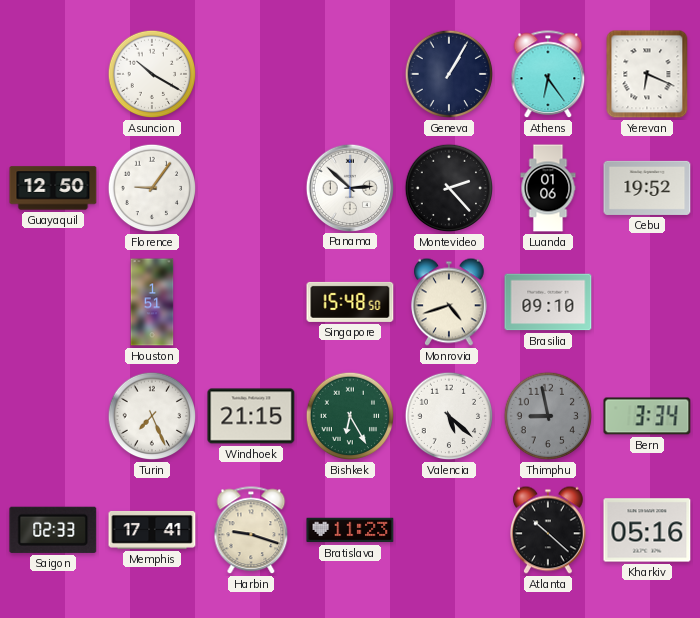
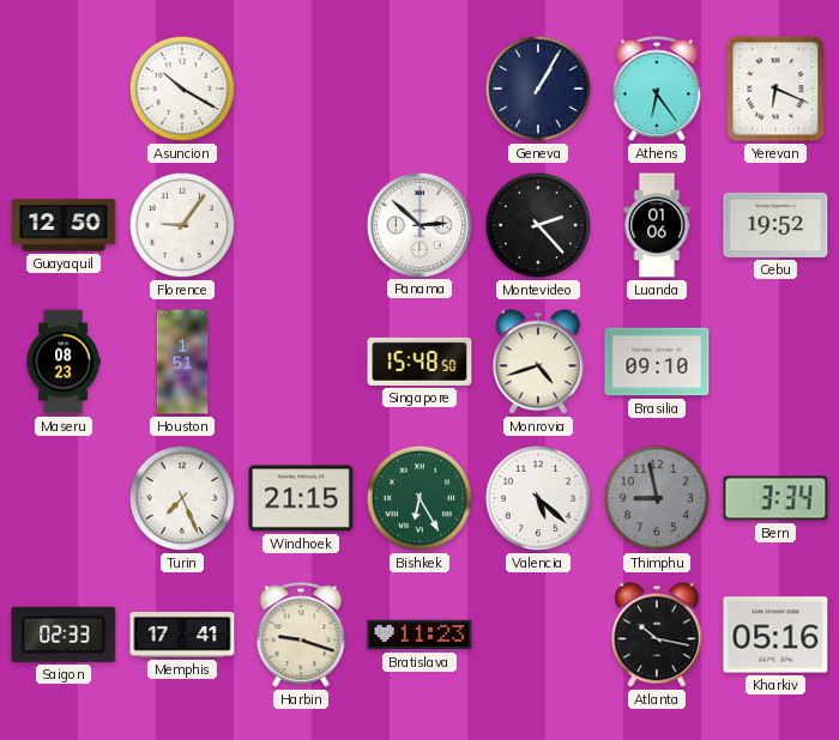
Maseru: none -> 08:23 (64, 362)
Atlanta: 10:22 -> 10:17 (658, 635)
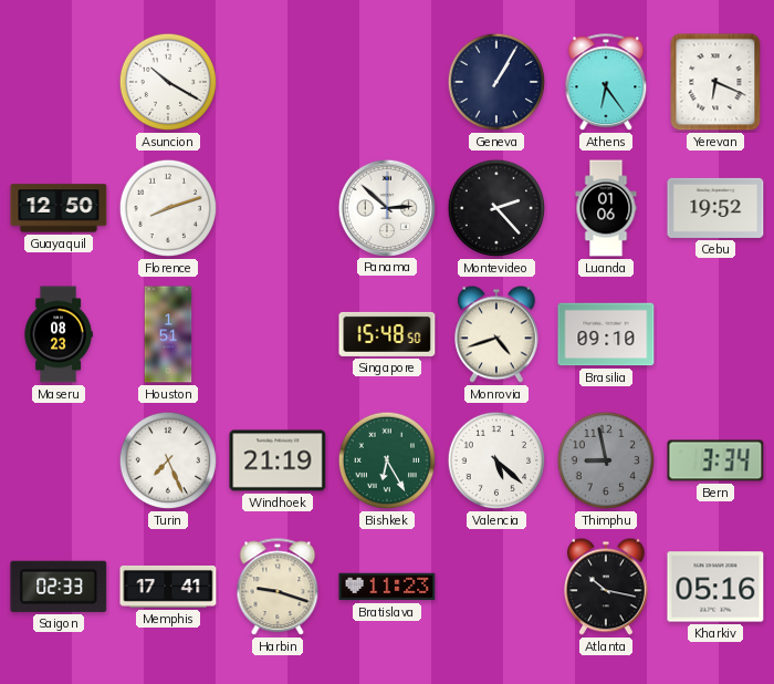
Florence: 9:06 -> 8:12 (168, 208)
Windhoek: 21:15 -> 21:19 (278, 460)
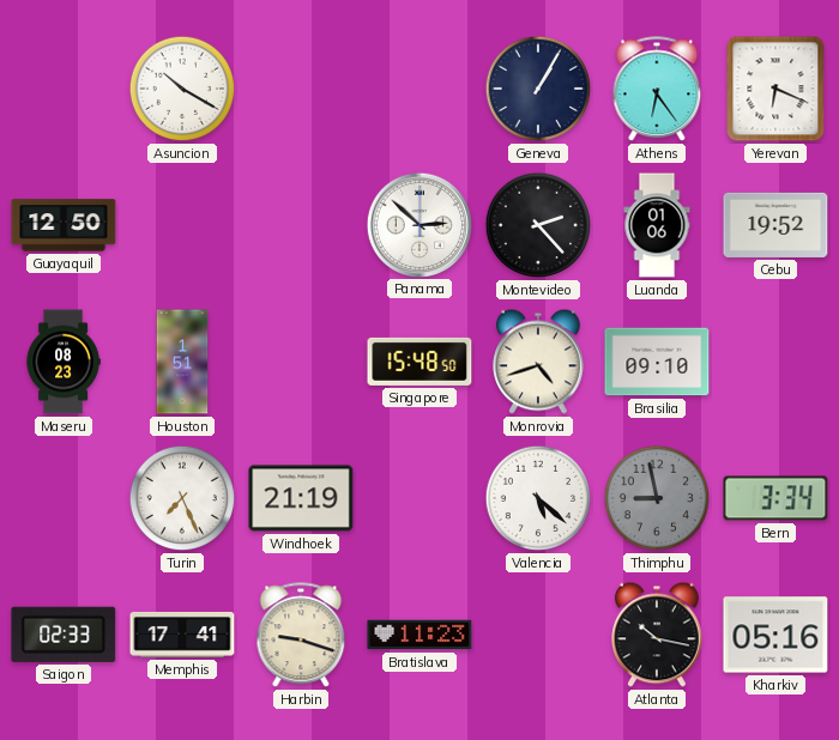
Florence: 8:12 -> none (168, 208)
Bishkek: 6:25 -> none (387, 460)
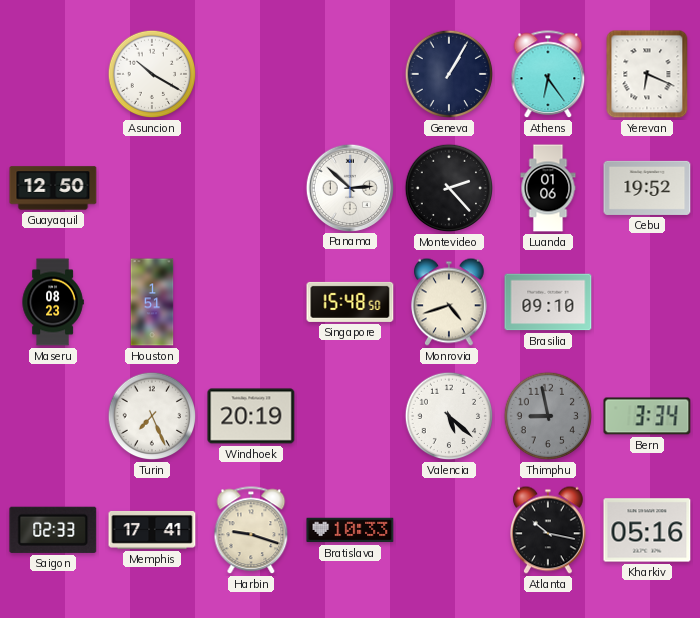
Windhoek: 21:19 -> 20:19 (251, 416)
Bratislava: 11:23 -> 10:33 (350, 530)
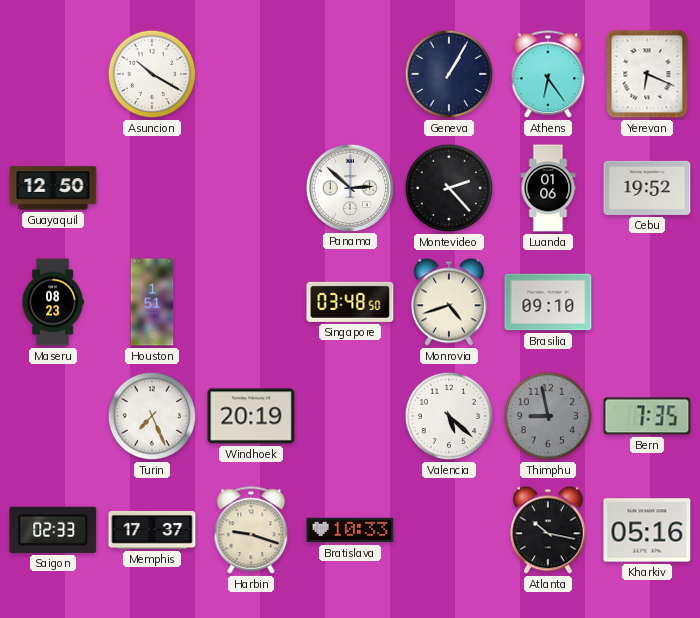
Singapore: 15:48 -> 03:48 (350, 302)
Bern: 3:34 -> 7:35 (647, 416)
Memphis: 17:41 -> 17:37 (152, 530)
